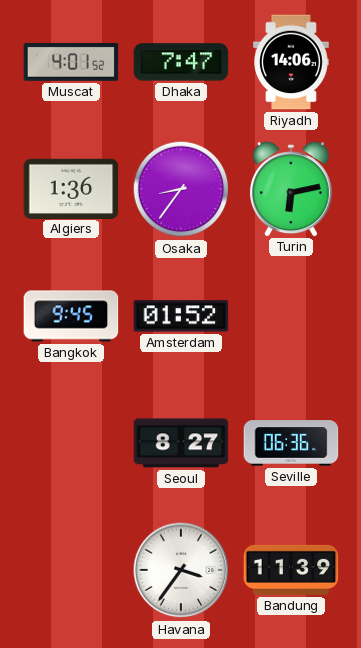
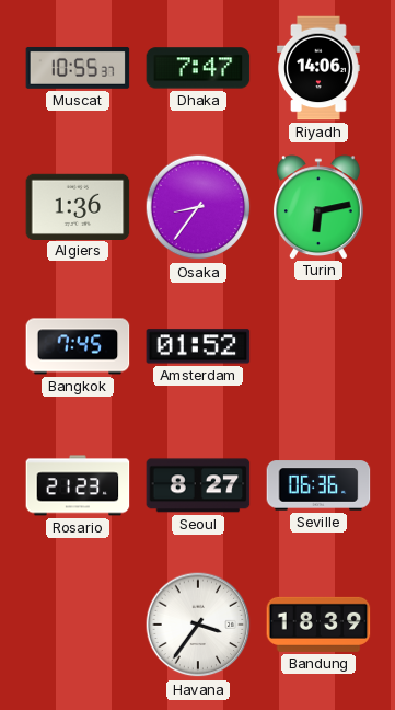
Muscat: 4:01 -> 10:55 (78, 68)
Bangkok: 9:45 -> 7:45 (78, 346)
Rosario: none -> 21:23 (78, 485)
Bandung: 11:39 -> 18:39 (318, 625)
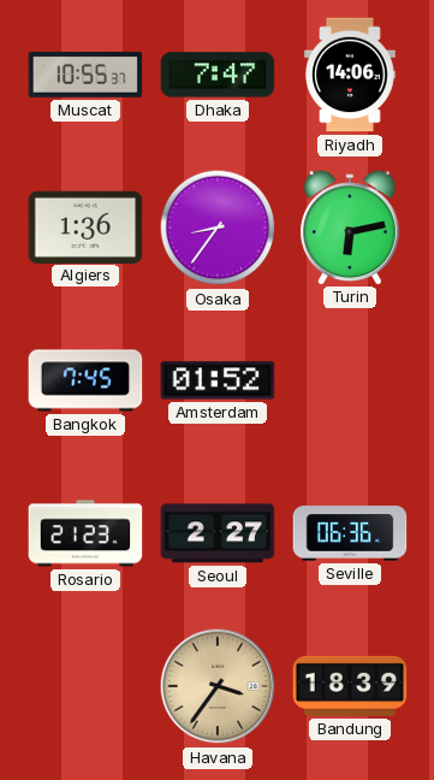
Seoul: 8:27 -> 2:27 (218, 533)
Havana dial: white -> champagne (218, 686)
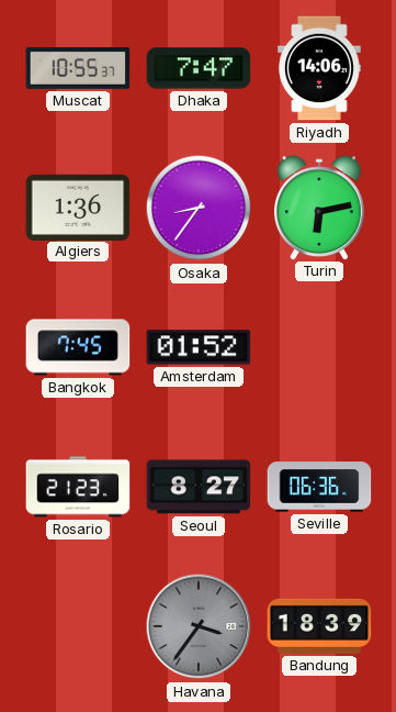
Seoul: 2:27 -> 8:27 (199, 487)
Havana dial: champagne -> grey (199, 626)
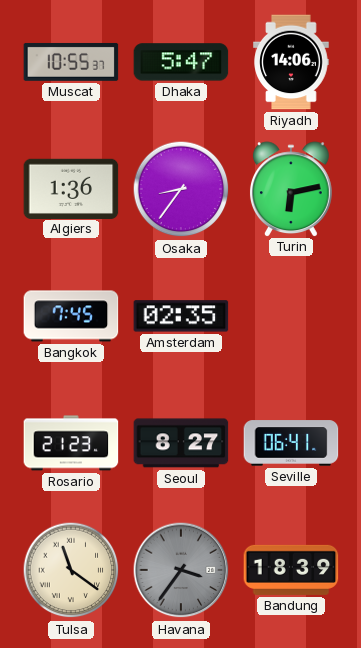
Dhaka: 7:47 -> 5:47 (181, 62)
Amsterdam: 01:52 -> 02:35 (181, 316)
Seville: 06:36 -> 06:41 (291, 443)
Tulsa: none -> 11:21 (71, 570)
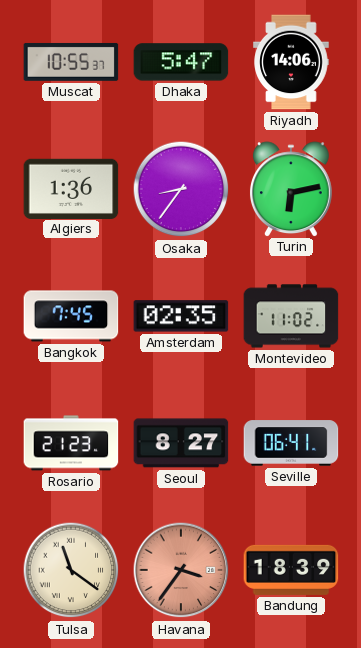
Montevideo: none -> 11:02 (291, 316)
Havana dial: grey -> salmon (181, 570)
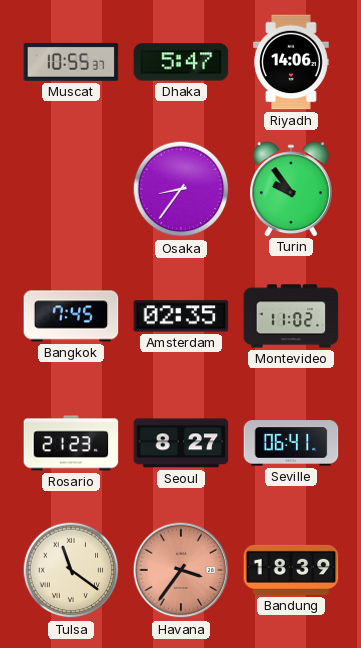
Algiers: 1:36 -> none (71, 188)
Turin: 6:13 -> 9:54 (291, 189)
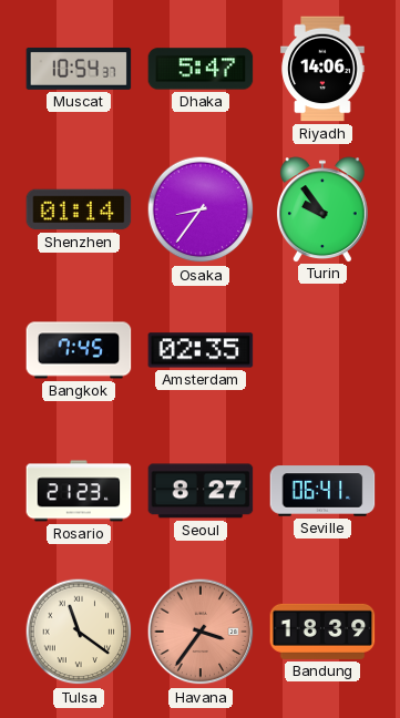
Muscat: 10:55 -> 10:54 (79, 69)
Shenzhen: none -> 01:14 (79, 209)
Montevideo: 11:02 -> none (291, 316)
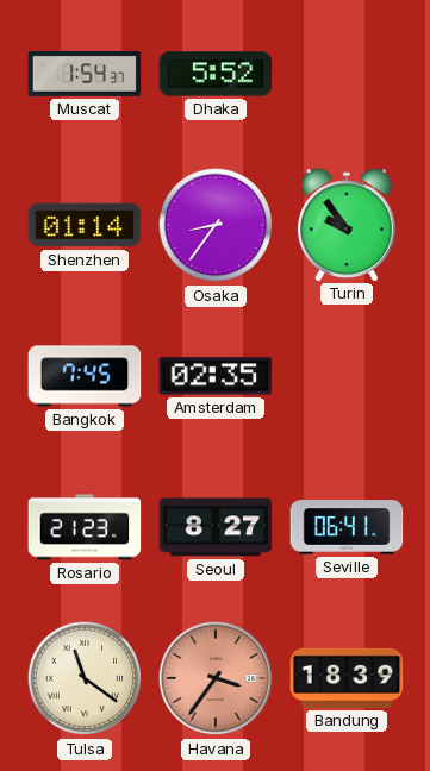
Muscat: 10:54 -> 1:54 (85, 74)
Dhaka: 5:47 -> 5:52 (216, 74)
Riyadh: 14:06 -> none (322, 69)
